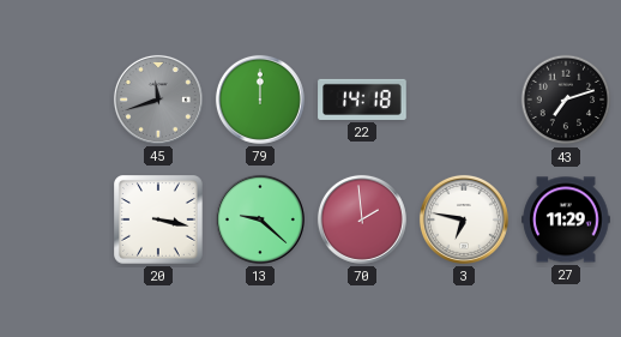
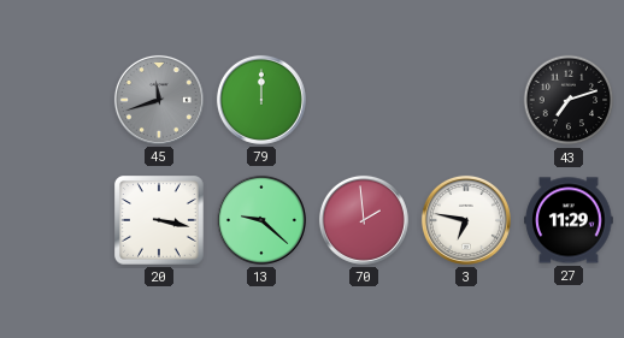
22: 14:18 -> none (362, 100)
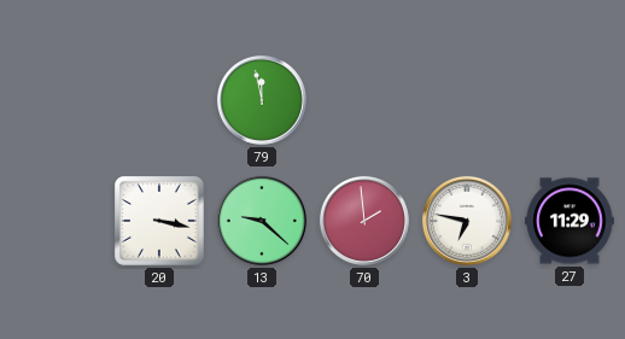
45: 11:42 -> none (159, 100)
79: 12:00 -> 11:58 (262, 100)
43: 7:12 -> none (569, 100)
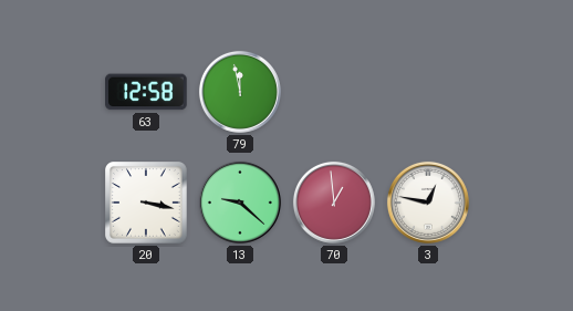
63: none -> 12:58 (146, 92)
70: 1:59 -> 12:59 (334, 203)
3: 6:47 -> 12:47 (428, 203)
27: 11:29 -> none (569, 221)
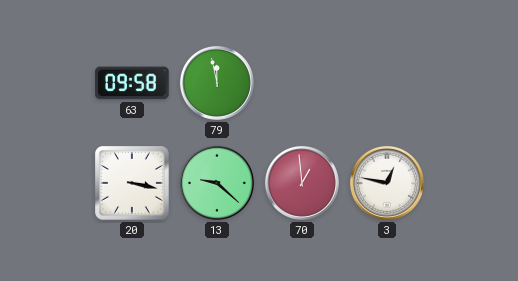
63: 12:58 -> 09:58 (132, 83)
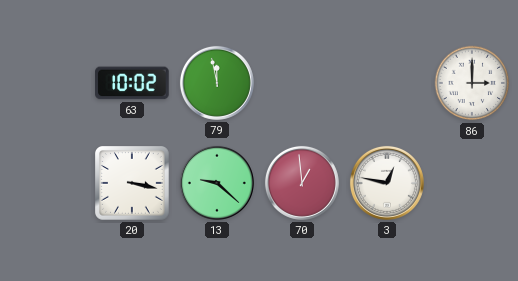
63: 09:58 -> 10:02 (132, 83)
86: none -> 3:00 (472, 83)
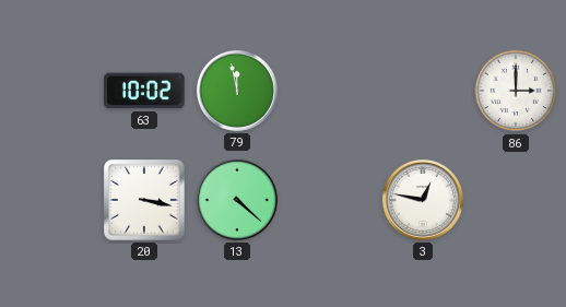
13: 9:22 -> 4:22 (237, 200)
70: 12:59 -> none (302, 183)
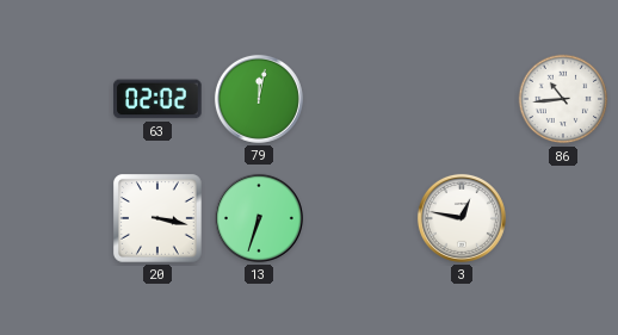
63: 10:02 -> 02:02 (157, 99)
79: 11:58 -> 12:02 (259, 99)
86: 3:00 -> 10:44 (563, 99)
13: 4:22 -> 6:33 (259, 218)
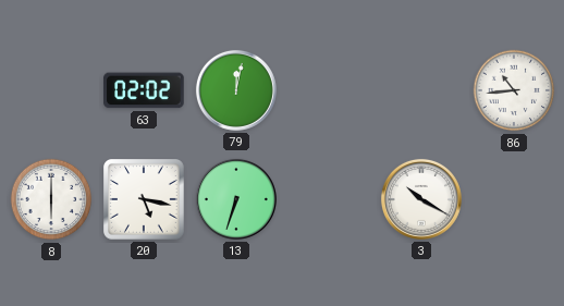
8: none -> 6:00 (51, 199)
20: 3:17 -> 5:17 (145, 200)
3: 12:47 -> 10:20 (421, 199)
